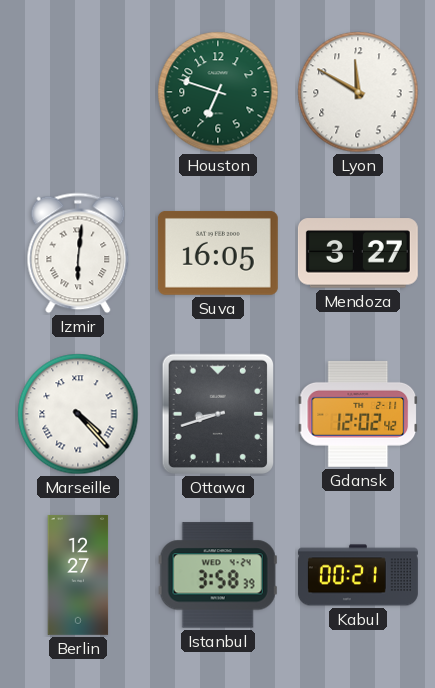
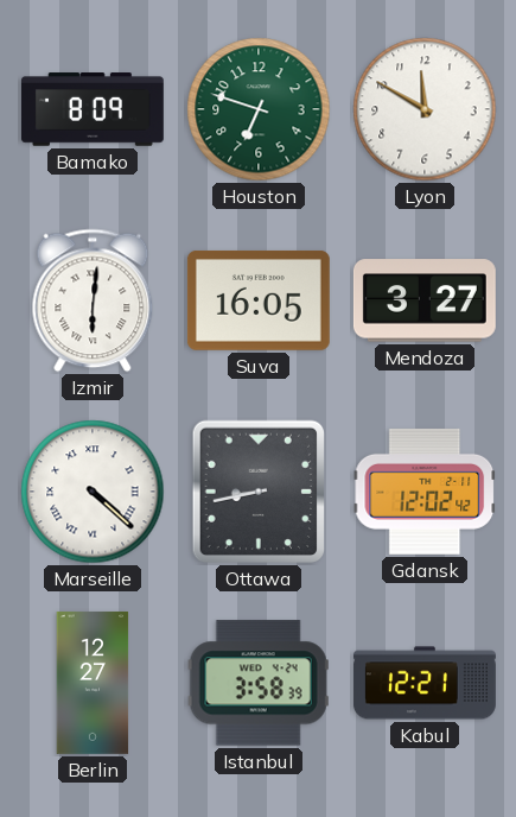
Bamako: none -> 8:09 (93, 109)
Marseille: 4:23 -> 4:22 (93, 492)
Ottawa: 8:42 -> 8:43 (257, 492)
Kabul: 00:21 -> 12:21 (425, 683)
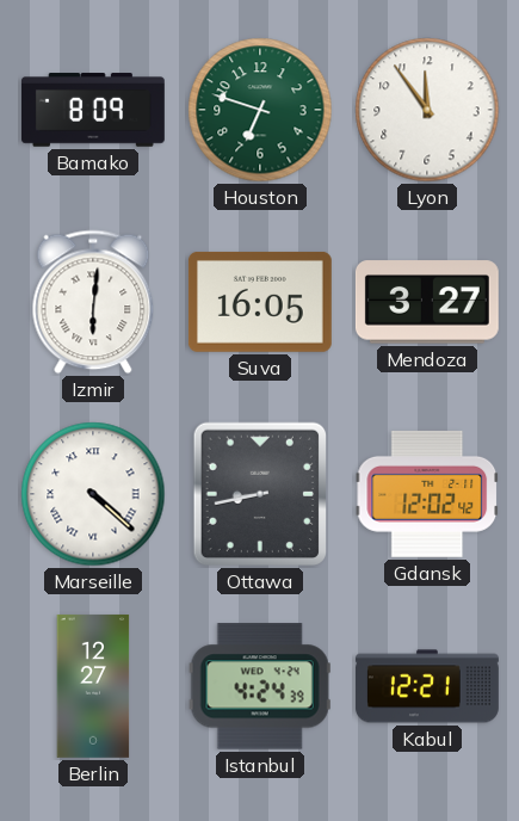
Lyon: 11:50 -> 11:54 (427, 110)
Istanbul: 3:58 -> 4:24 (260, 686)
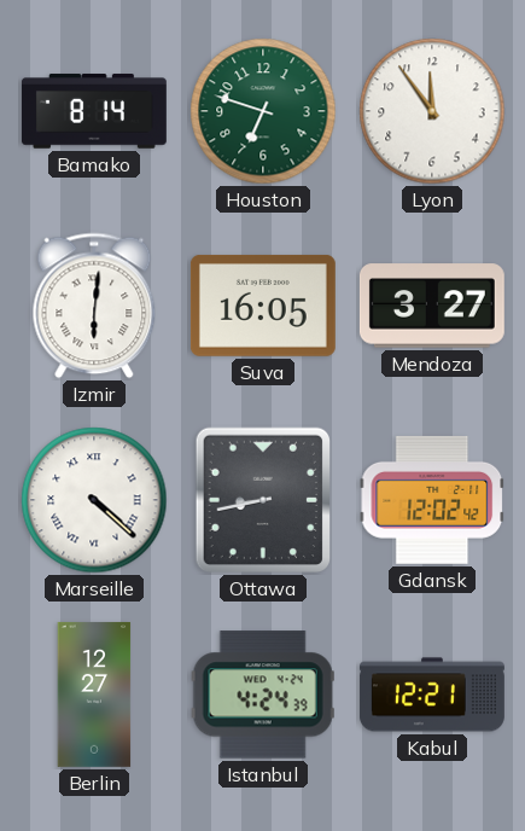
Bamako: 8:09 -> 8:14 (94, 111)
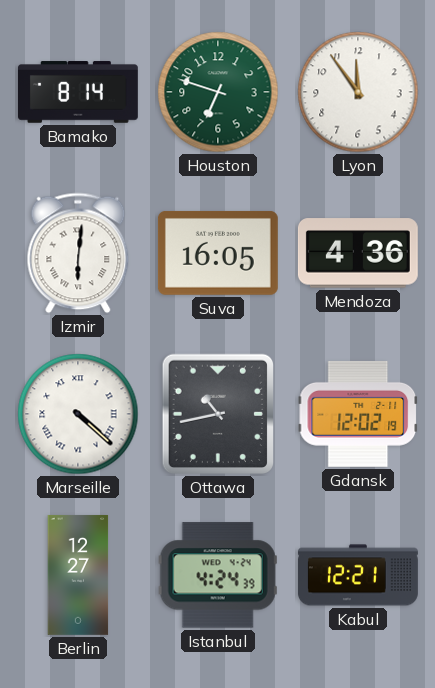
Mendoza: 3:27 -> 4:36 (358, 253)
Ottawa: 8:43 -> 10:43 (217, 414)
Gdansk: 12:02:42 -> 12:02:19 (358, 414)
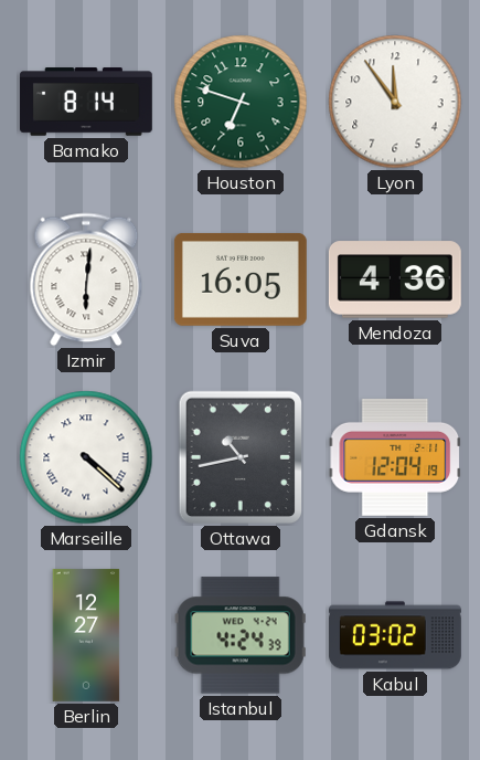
Gdansk: 12:02 -> 12:04 (395, 457)
Kabul: 12:21 -> 03:02 (395, 635)
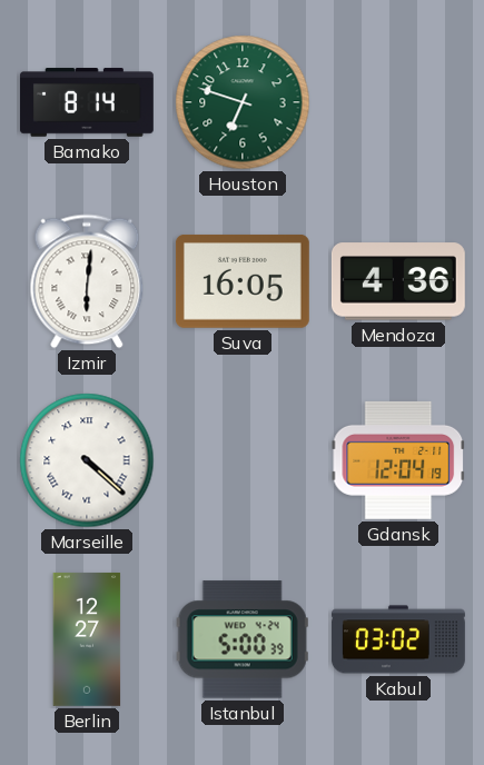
Lyon: 11:54 -> none (395, 102)
Ottawa: 10:43 -> none (239, 457)
Istanbul: 4:24 -> 5:00 (243, 639)
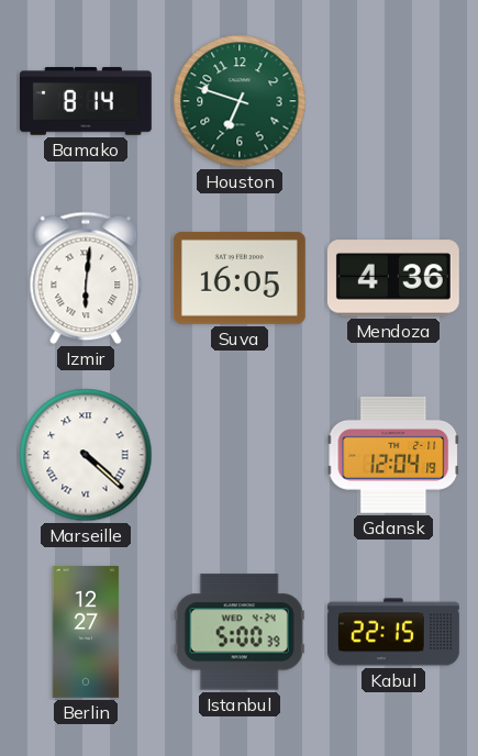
Kabul: 03:02 -> 22:15 (393, 632)
